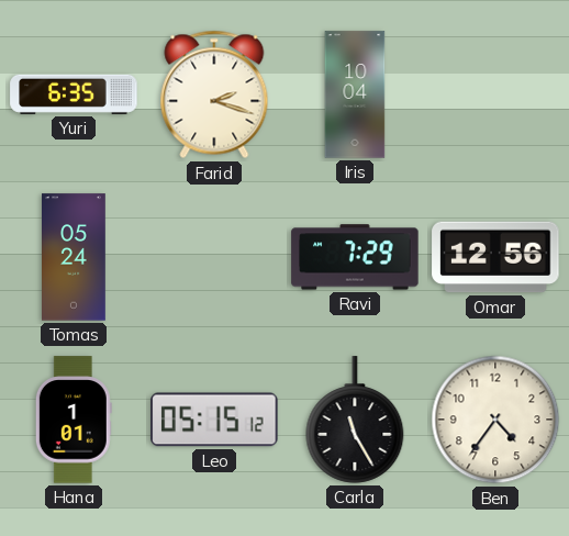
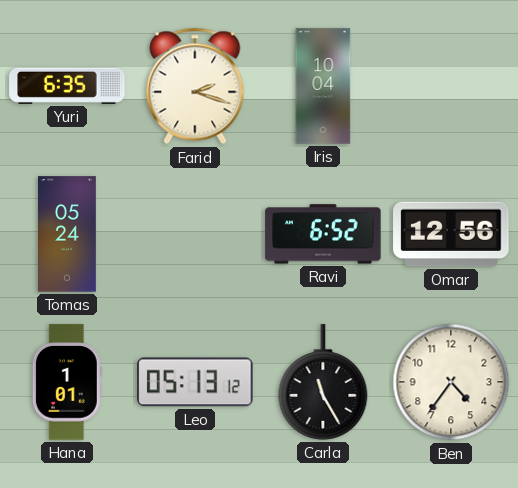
Ravi: 7:29 -> 6:52 (323, 234)
Leo: 05:15 -> 05:13 (195, 382)
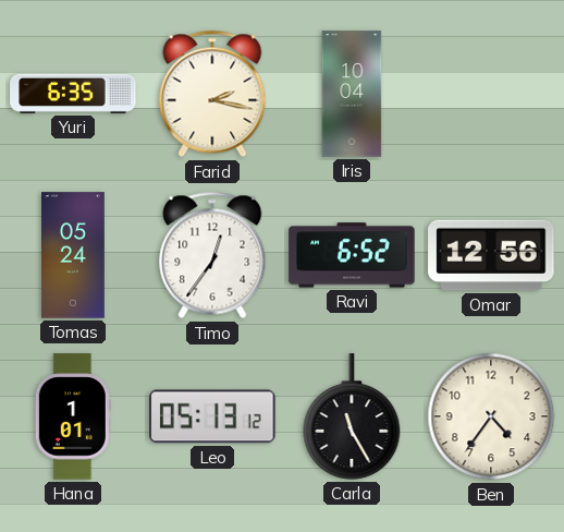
Farid: 2:18 -> 2:17 (212, 94)
Timo: none -> 12:36 (212, 255)
